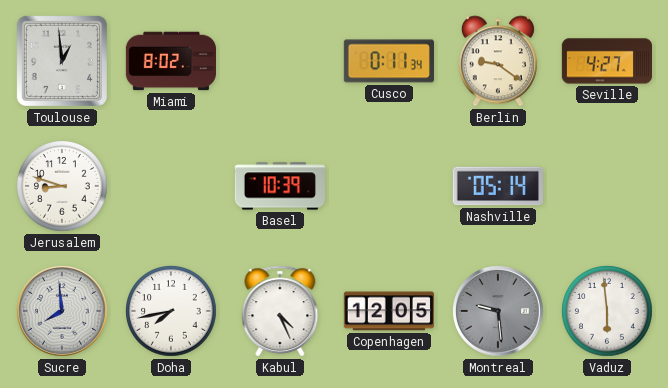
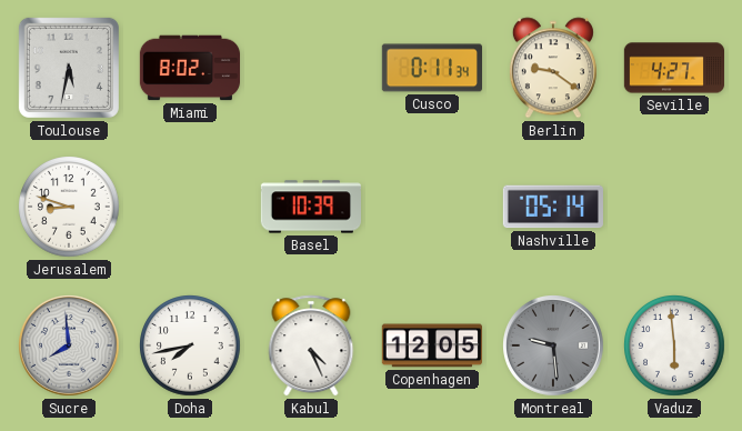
Toulouse: 12:59 -> 5:32 (69, 68)
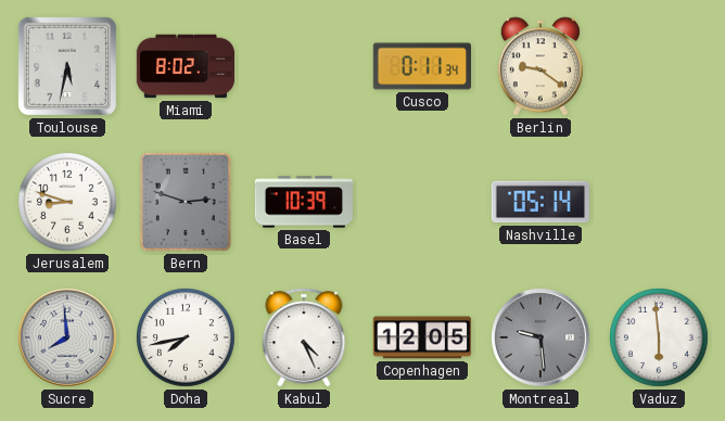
Seville: 4:27 -> none (673, 68)
Bern: none -> 2:48 (186, 202)
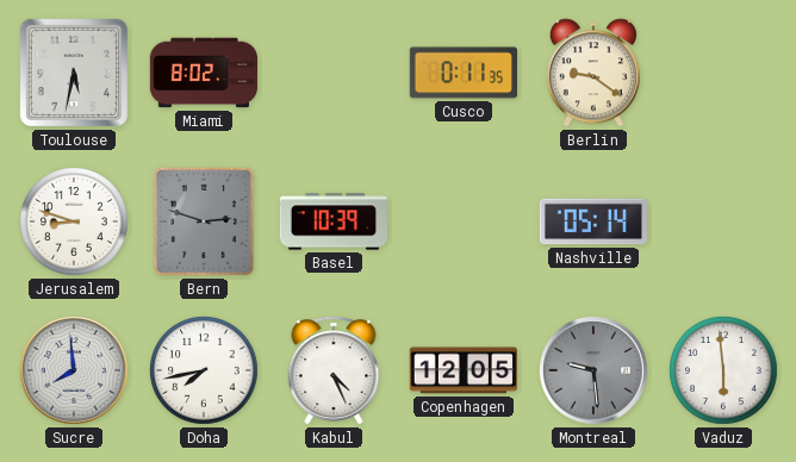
Cusco: 0:11:34 -> 0:11:35 (462, 73)
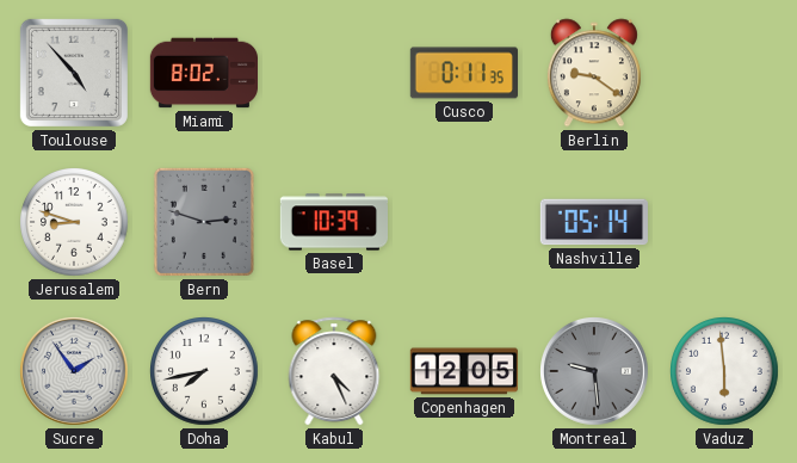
Toulouse: 5:32 -> 4:53 (74, 73)
Sucre: 7:59 -> 1:54 (75, 372)
